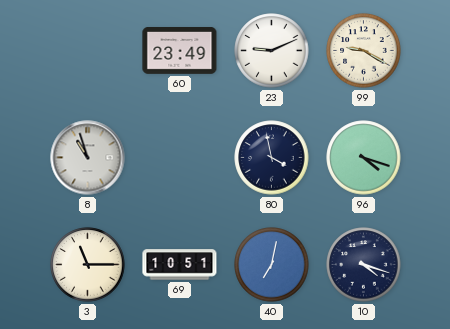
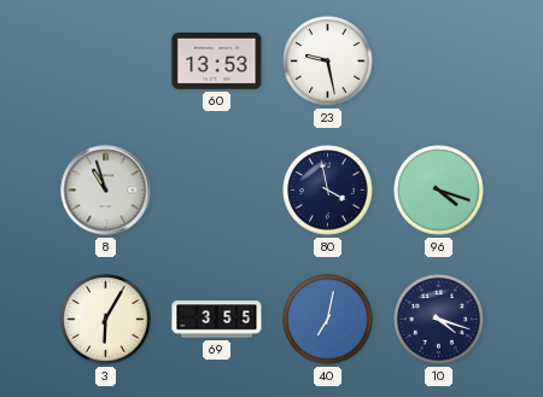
60: 23:49 -> 13:53 (217, 62)
23: 9:11 -> 9:28 (328, 62)
99: 9:20 -> none (364, 51)
3: 11:15 -> 6:05 (106, 320)
69: 10:51 -> 3:55 (217, 320)
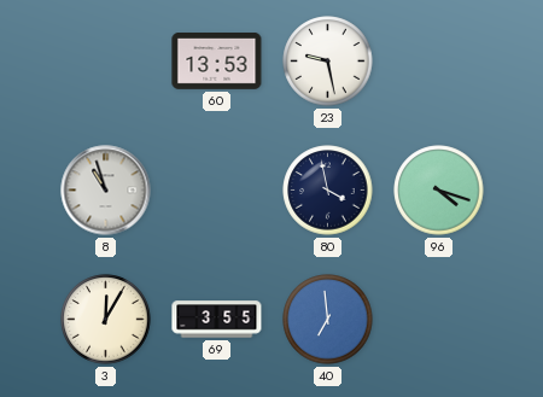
3: 6:05 -> 12:05 (106, 320)
40: 7:02 -> 6:59 (328, 320)
10: 4:18 -> none (439, 320)
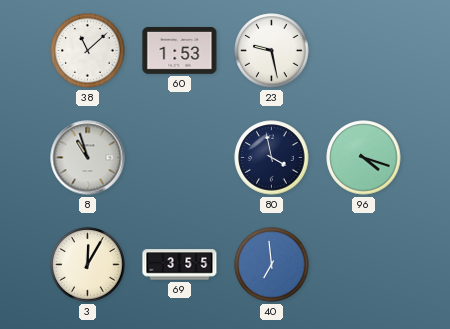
38: none -> 11:08 (88, 51)
60: 13:53 -> 1:53 (180, 51)
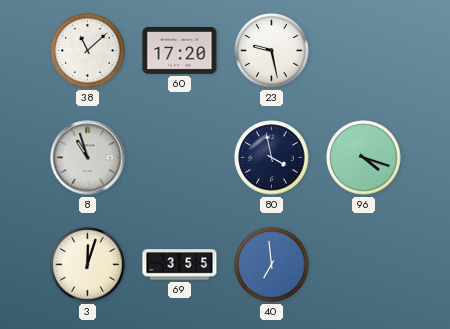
60: 1:53 -> 17:20 (180, 51)
3: 12:05 -> 12:03 (88, 265)
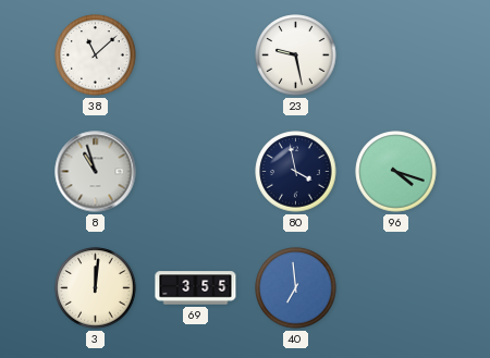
60: 17:20 -> none (180, 51)
3: 12:03 -> 12:01 (96, 288)
